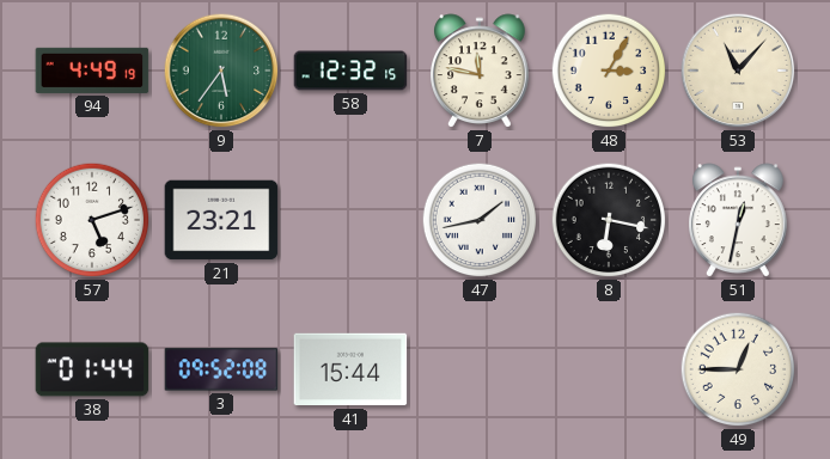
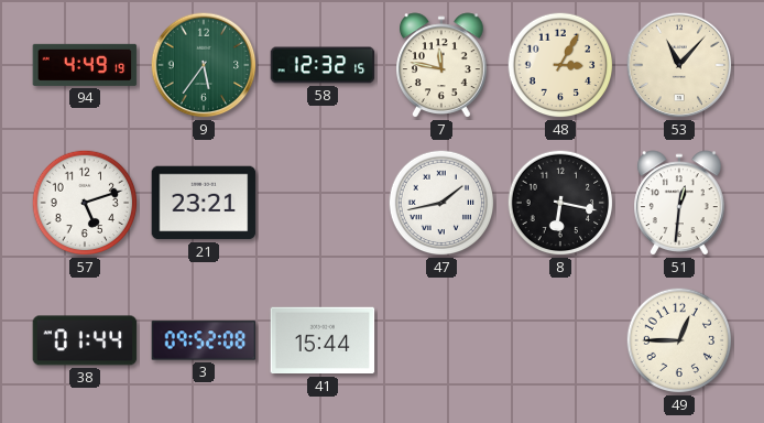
51: 12:32 -> 12:31 (680, 203)
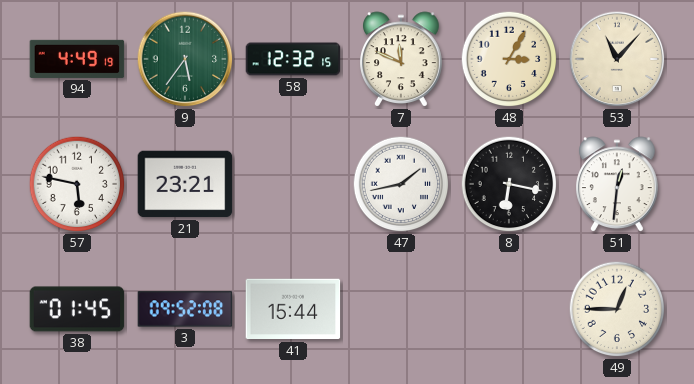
7: 11:47 -> 11:49 (402, 59)
57: 5:12 -> 5:47 (77, 184)
38: 01:44 -> 01:45 (77, 309)
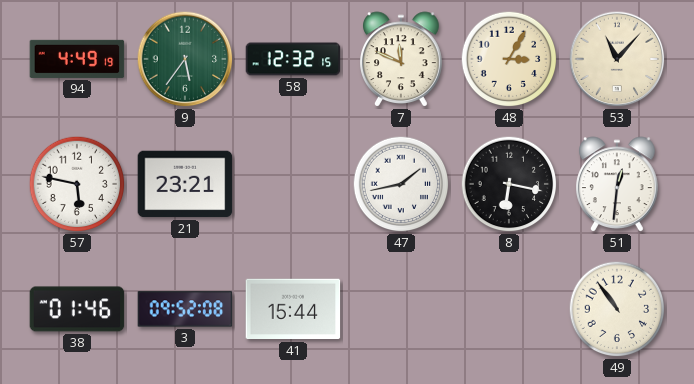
38: 01:45 -> 01:46 (77, 309)
49: 12:45 -> 10:54 (617, 309)
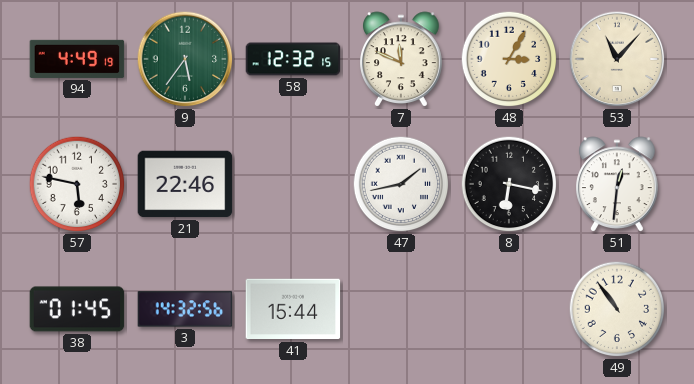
21: 23:21 -> 22:46 (185, 184)
38: 01:46 -> 01:45 (77, 309)
3: 09:52 -> 14:32 (185, 309)
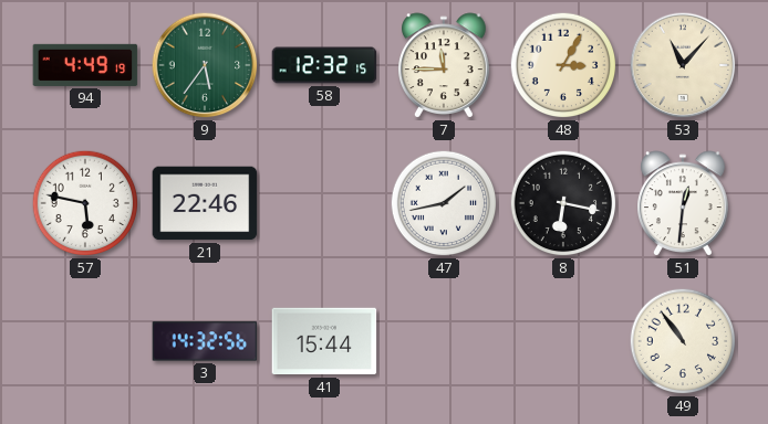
7: 11:49 -> 11:45 (445, 65)
38: 01:45 -> none (77, 309)
